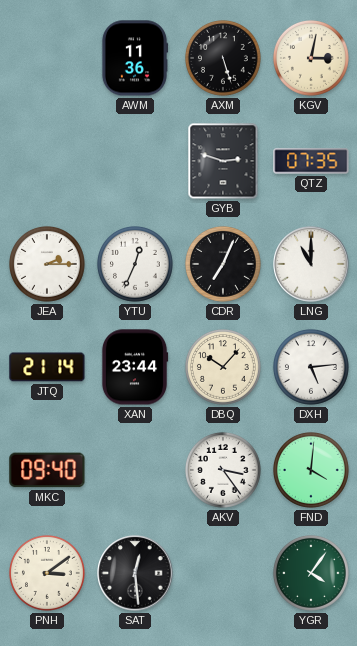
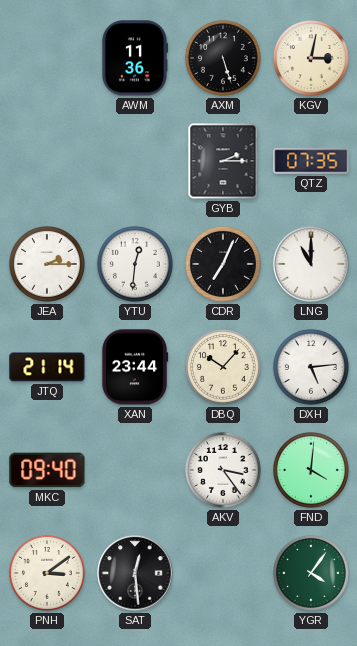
GYB: 2:48 -> 2:15 (223, 161)
YTU: 12:34 -> 12:31 (135, 264)
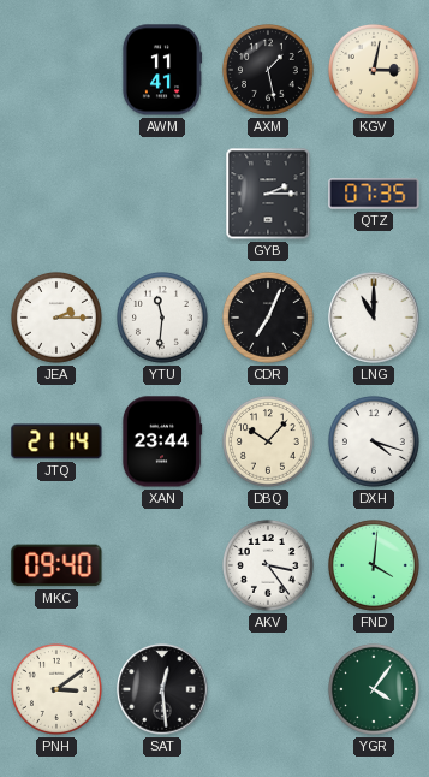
AWM: 11:36 -> 11:41 (162, 70)
AXM: 5:27 -> 1:28 (268, 70)
YTU: 12:31 -> 11:31 (162, 318)
DXH: 5:14 -> 4:18 (374, 441)
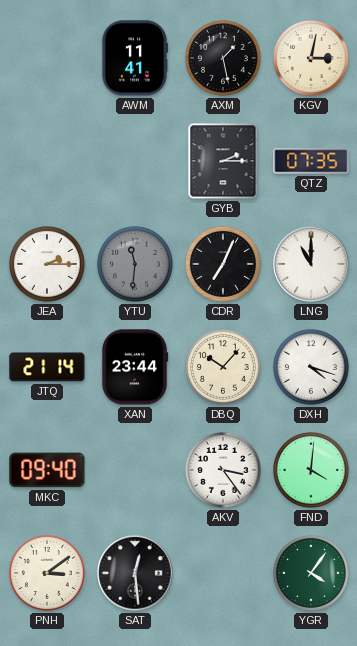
YTU dial: white -> grey (135, 264)
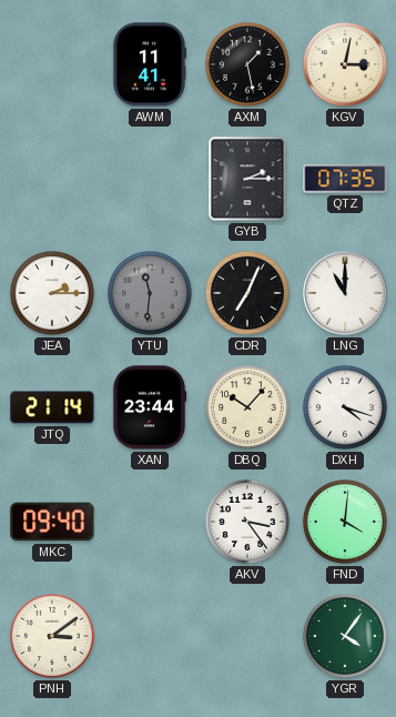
SAT: 12:29 -> none (135, 573)
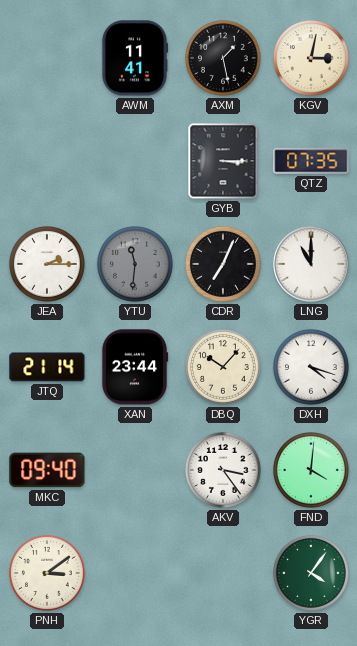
GYB: 2:15 -> 3:15 (223, 161)
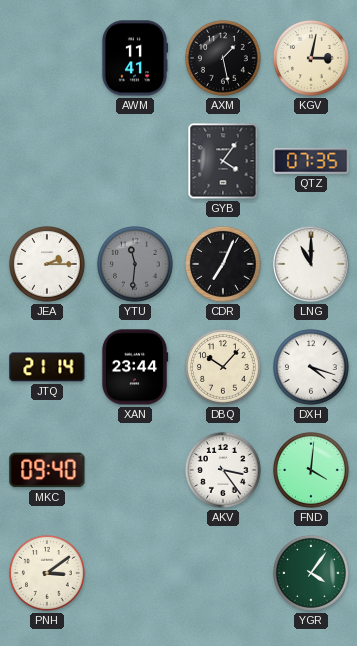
GYB: 3:15 -> 4:06 (223, 161)
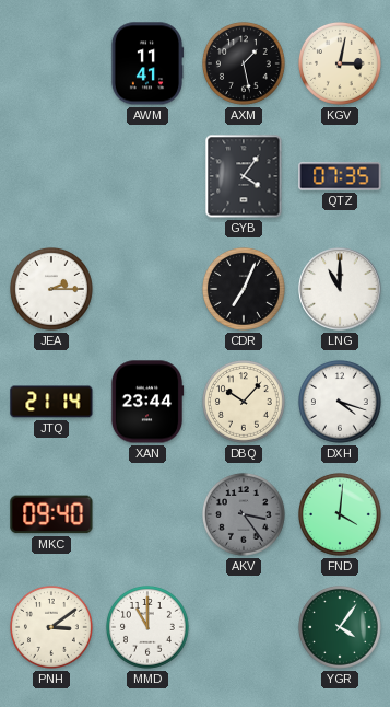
YTU: 11:31 -> none (135, 264)
AKV dial: white -> grey (244, 514)
MMD: none -> 11:00 (147, 627)
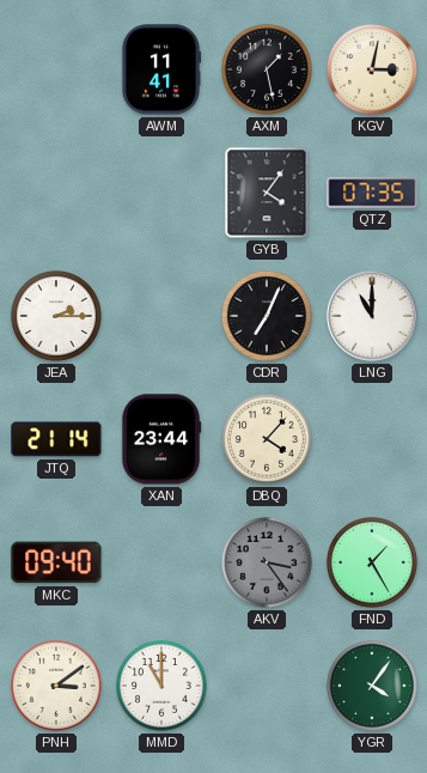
DBQ: 10:07 -> 4:07 (267, 439)
DXH: 4:18 -> none (340, 402)
FND: 4:01 -> 1:25 (372, 562)
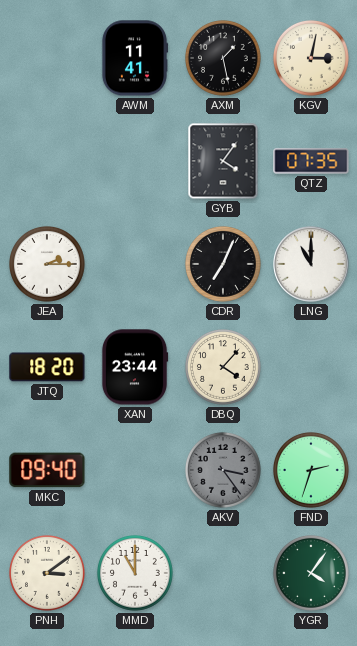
JTQ: 21:14 -> 18:20 (47, 367)
FND: 1:25 -> 2:33 (311, 470)
